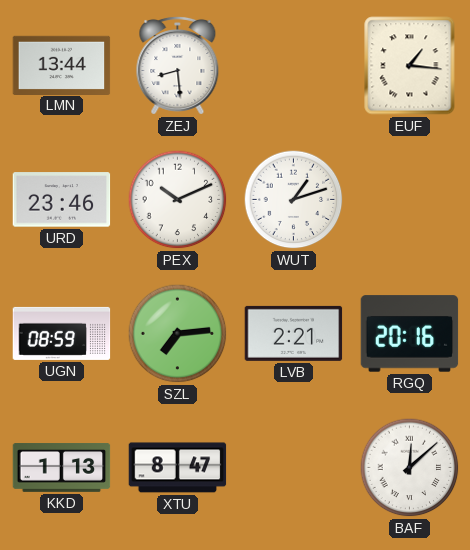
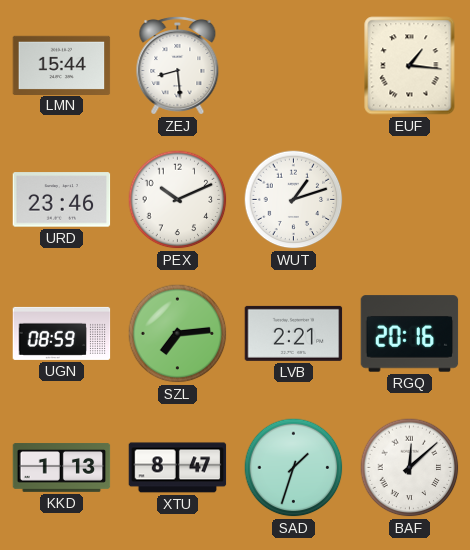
LMN: 13:44 -> 15:44 (62, 65)
SAD: none -> 1:33 (294, 468)
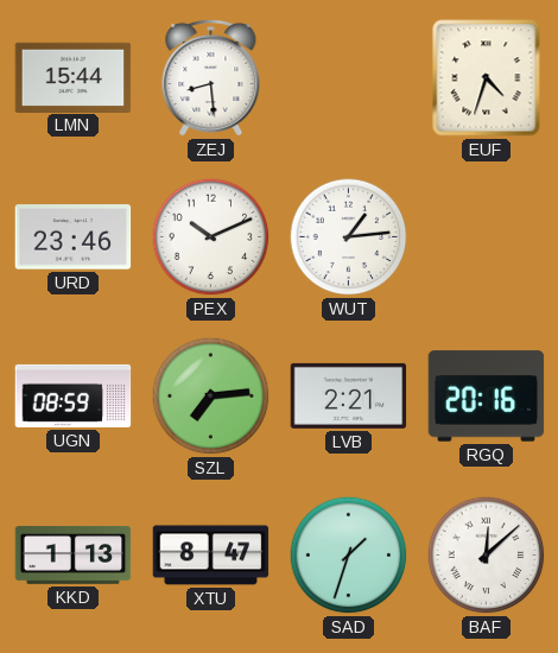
EUF: 1:16 -> 4:33 (487, 78)
WUT: 1:12 -> 1:14 (349, 237)
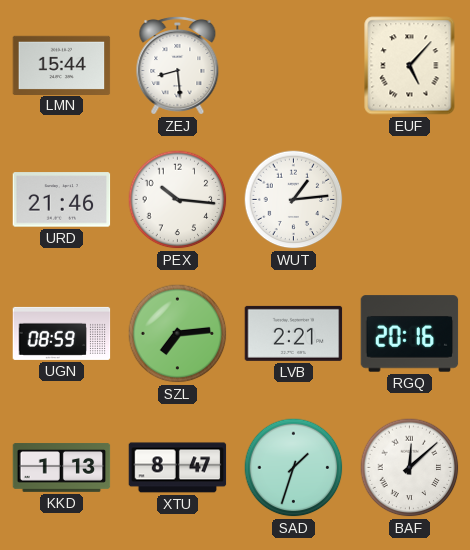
EUF: 4:33 -> 5:07 (410, 66)
URD: 23:46 -> 21:46 (62, 200)
PEX: 10:11 -> 10:16 (178, 200)
